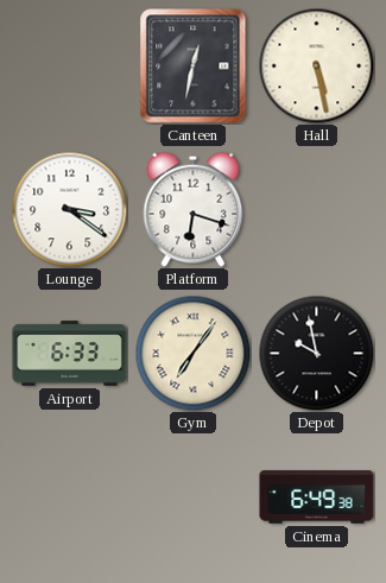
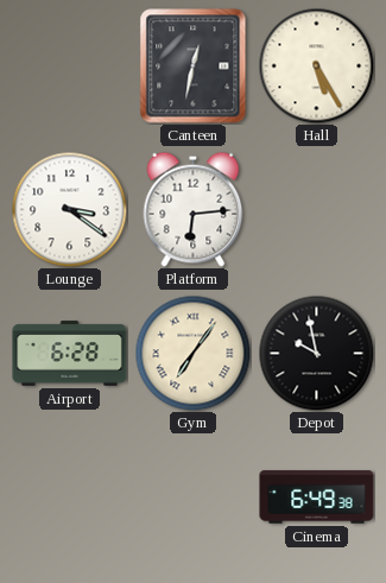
Hall: 5:28 -> 5:25 (316, 65)
Platform: 6:18 -> 6:14 (194, 209)
Airport: 6:33 -> 6:28 (70, 354)
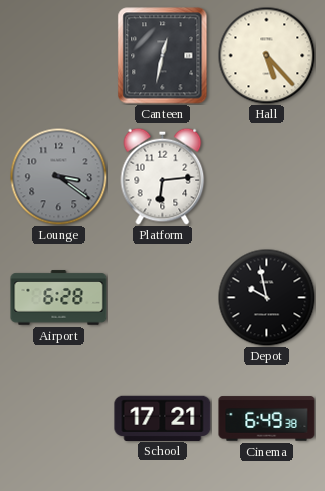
Hall: 5:25 -> 5:23 (266, 55)
Lounge dial: white -> grey (58, 176)
Gym: 7:06 -> none (192, 353)
School: none -> 17:21 (163, 418)
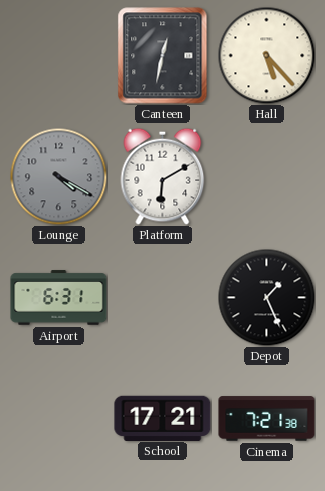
Lounge: 3:21 -> 4:20 (58, 176)
Platform: 6:14 -> 6:10 (163, 176)
Airport: 6:28 -> 6:31 (59, 298)
Depot: 9:58 -> 1:26 (266, 297)
Cinema: 6:49 -> 7:21 (267, 419)
